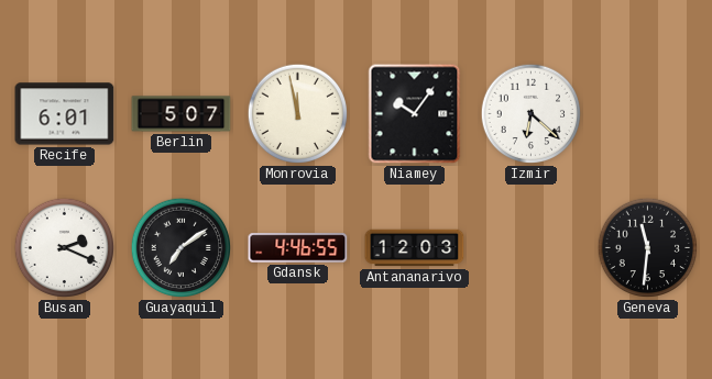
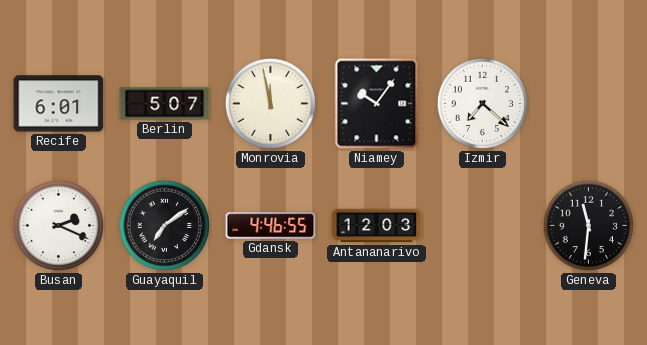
Izmir: 6:22 -> 7:22 (483, 104)
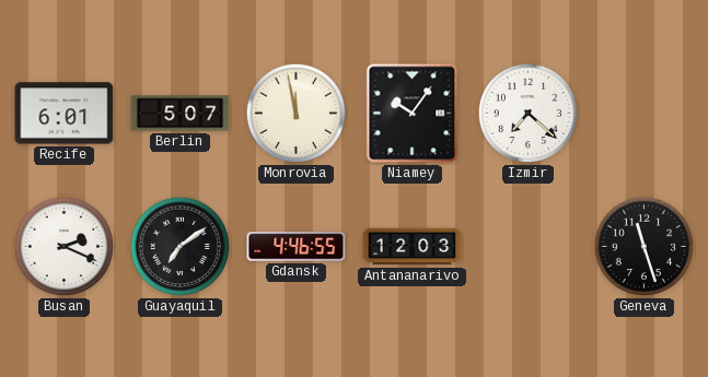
Geneva: 11:31 -> 11:27 (645, 247)
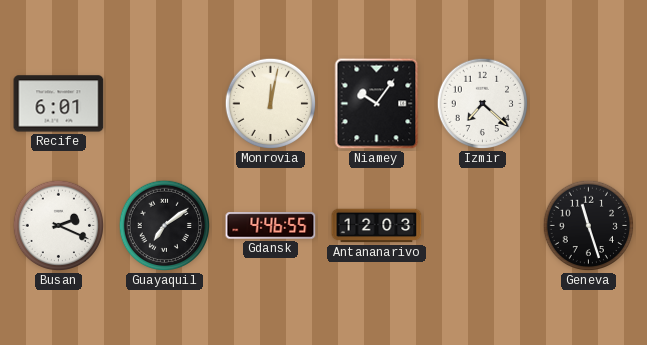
Berlin: 5:07 -> none (181, 114)
Monrovia: 11:58 -> 12:02 (271, 104)
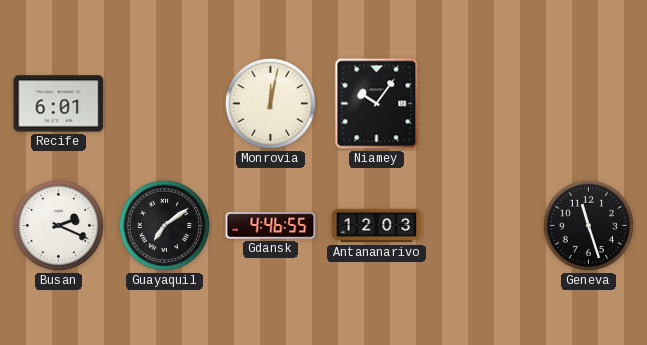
Izmir: 7:22 -> none (483, 104)
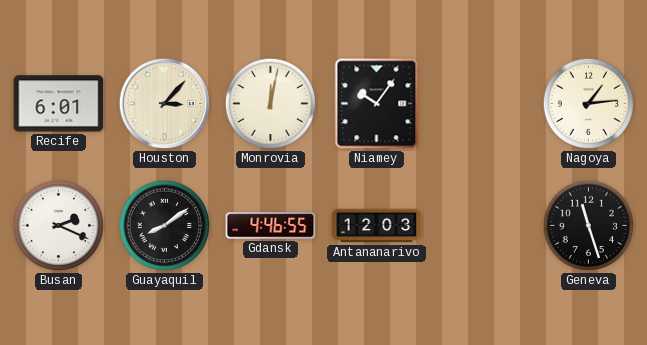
Houston: none -> 3:07 (165, 104)
Nagoya: none -> 1:14 (589, 104)
Guayaquil: 7:09 -> 8:09 (165, 226)
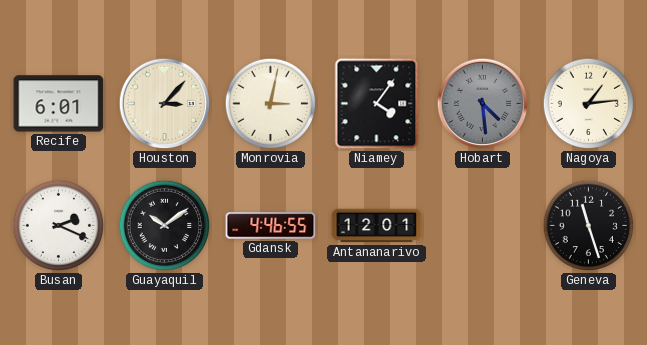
Monrovia: 12:02 -> 3:02 (271, 104)
Niamey: 10:06 -> 4:06 (377, 104)
Hobart: none -> 4:29 (483, 104)
Guayaquil: 8:09 -> 10:09 (165, 226)
Antananarivo: 12:03 -> 12:01 (377, 226)
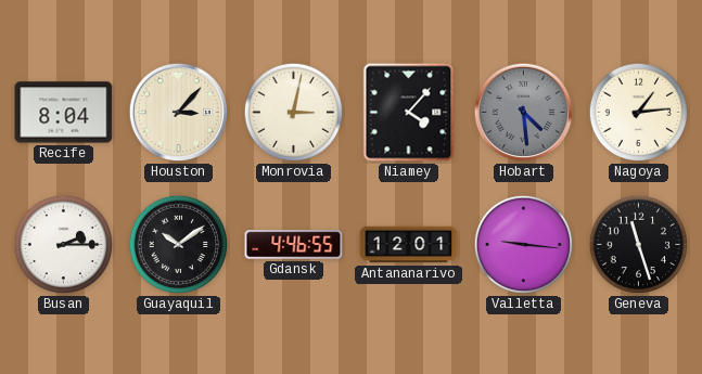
Recife: 6:01 -> 8:04 (64, 113)
Niamey: 4:06 -> 4:07 (409, 113)
Busan: 2:19 -> 2:15 (64, 245)
Valletta: none -> 9:16 (524, 245)
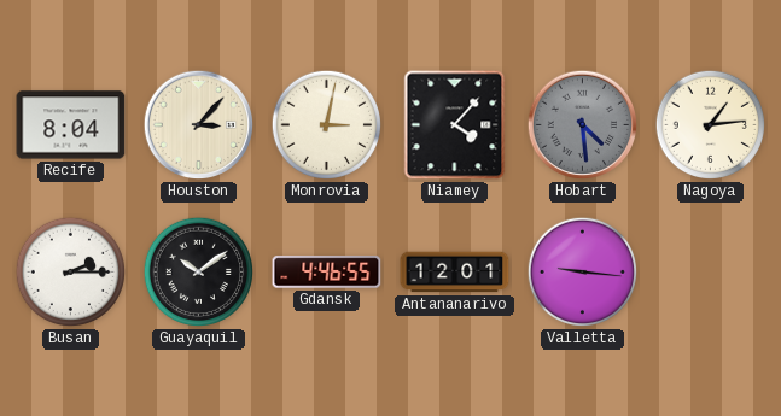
Geneva: 11:27 -> none (639, 245)
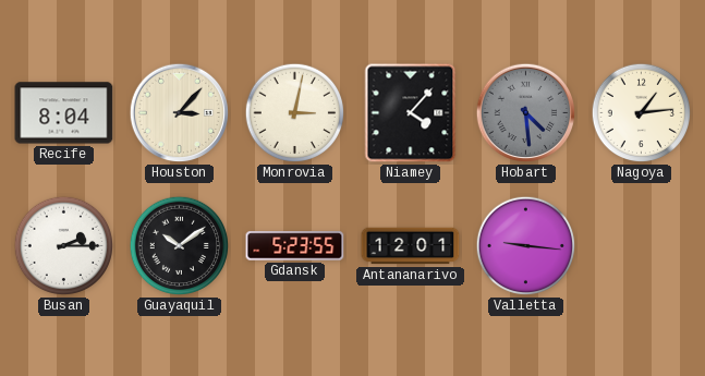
Gdansk: 4:46 -> 5:23 (295, 246)
